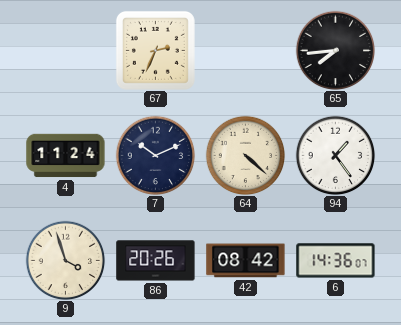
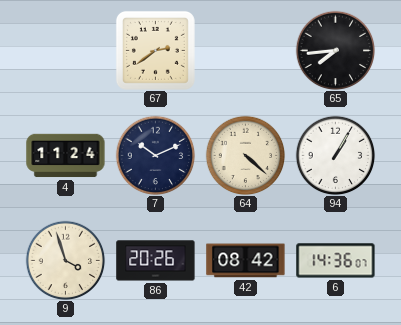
67: 2:34 -> 2:39 (155, 50)
94: 1:24 -> 1:05 (335, 155)
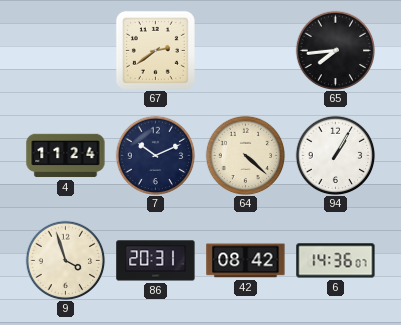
86: 20:26 -> 20:31 (156, 261)
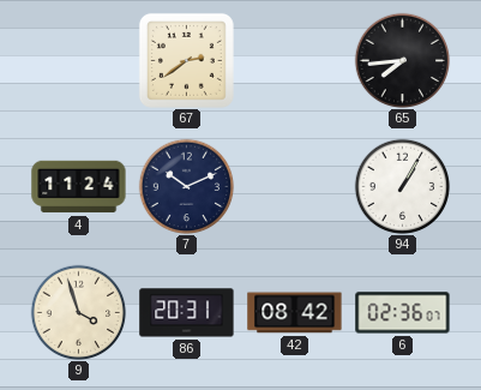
64: 4:22 -> none (245, 155)
6: 14:36 -> 02:36 (403, 313)
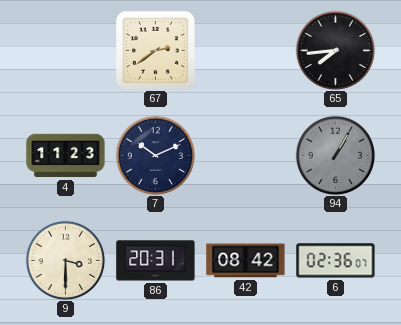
4: 11:24 -> 11:23 (66, 156)
94 dial: white -> grey (335, 155)
9: 3:57 -> 3:30 (65, 260)
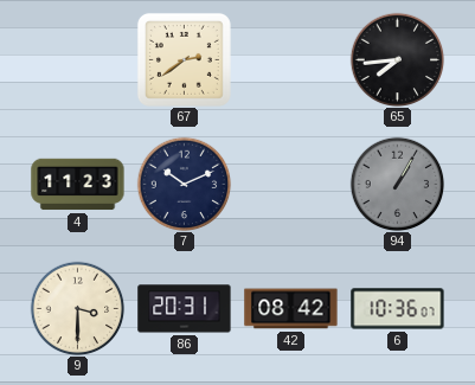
6: 02:36 -> 10:36 (398, 309)
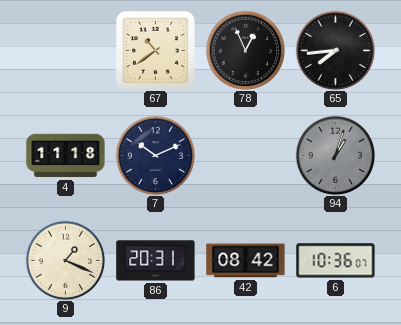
67: 2:39 -> 10:39 (155, 50)
78: none -> 12:56 (245, 50)
4: 11:23 -> 11:18 (66, 156)
94: 1:05 -> 1:03 (335, 155)
9: 3:30 -> 1:19 (65, 260)
